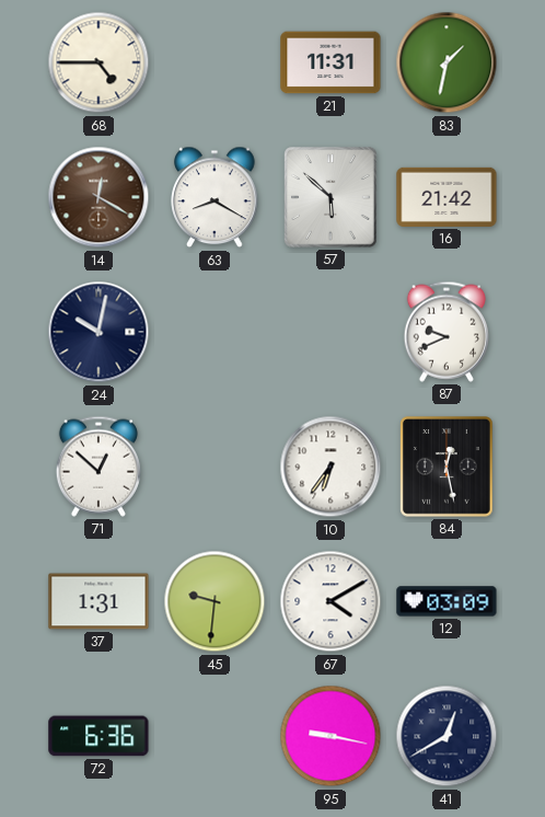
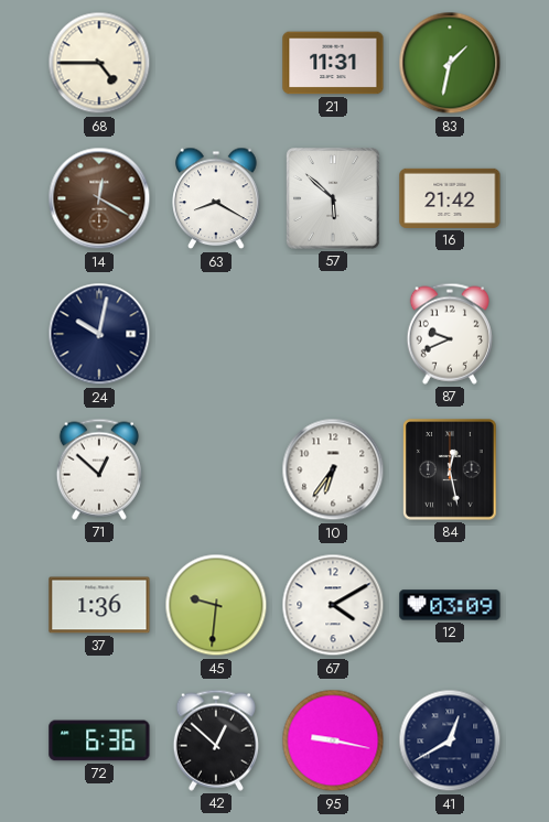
37: 1:31 -> 1:36 (99, 605)
42: none -> 12:52 (216, 740)
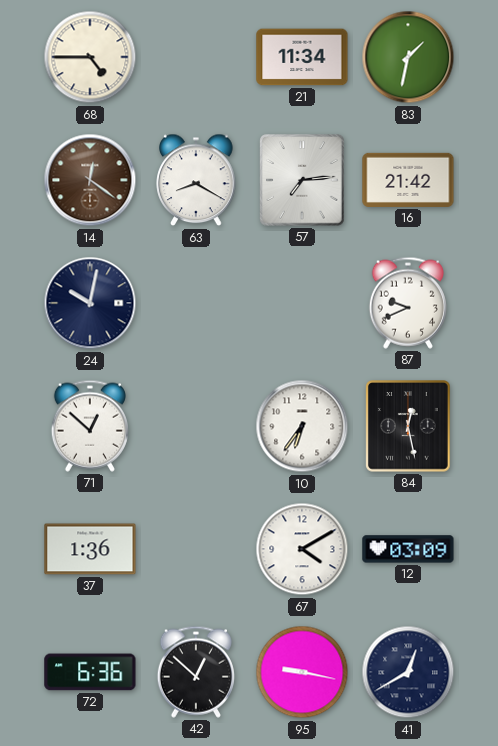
21: 11:31 -> 11:34 (302, 57)
14: 12:20 -> 12:21 (90, 180)
57: 5:52 -> 7:14 (303, 180)
45: 9:31 -> none (216, 605)
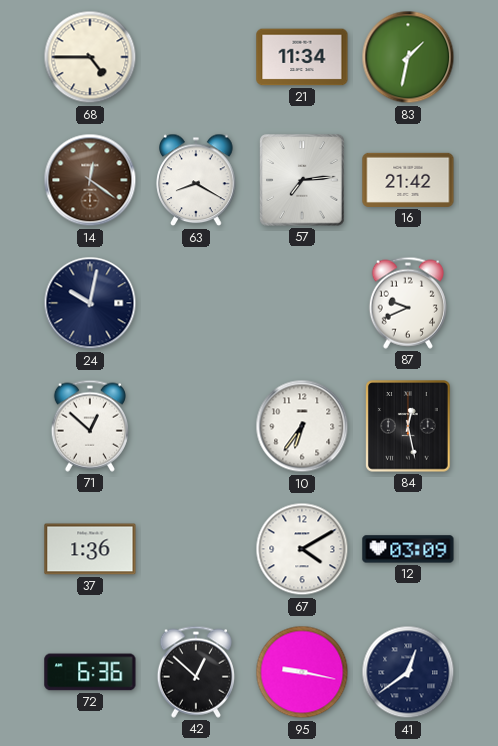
41: 12:40 -> 12:39 (408, 672)
